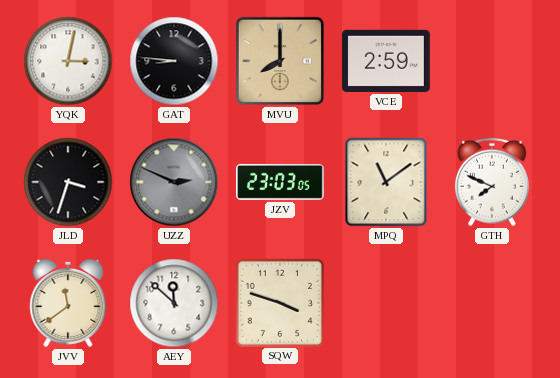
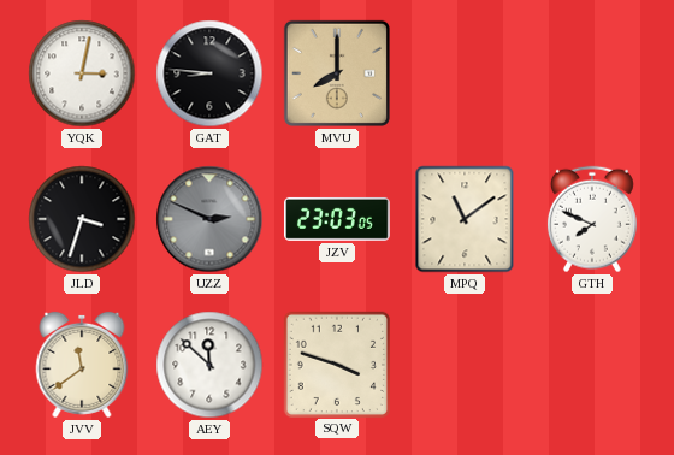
VCE: 2:59 -> none (387, 61)
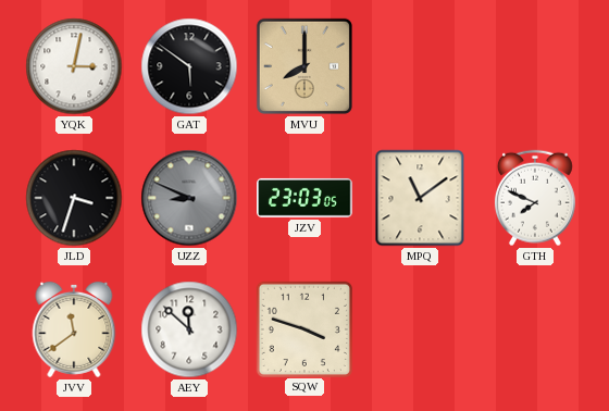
GAT: 8:46 -> 5:51 (189, 66)
UZZ: 2:49 -> 8:49 (189, 198)
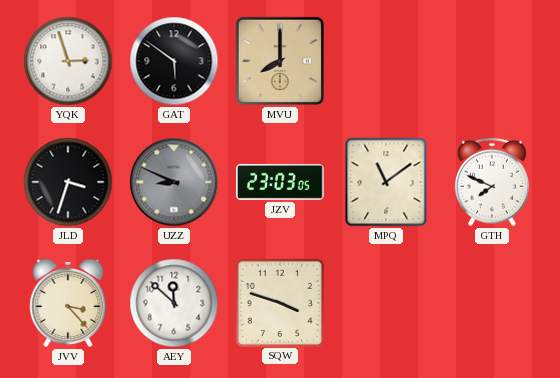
YQK: 3:02 -> 2:57 (68, 61)
JVV: 11:39 -> 3:23 (68, 303)
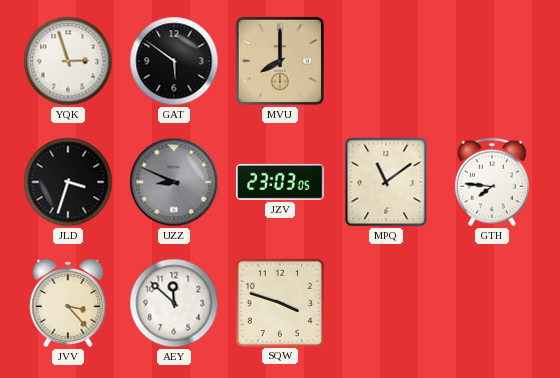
GTH: 7:49 -> 7:46 (492, 182)
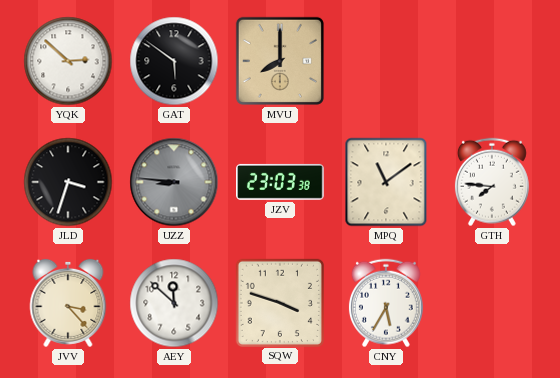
YQK: 2:57 -> 2:52 (68, 61)
UZZ: 8:49 -> 8:46 (174, 182)
JZV: 23:03:05 -> 23:03:38 (281, 182)
CNY: none -> 5:35 (386, 303)
